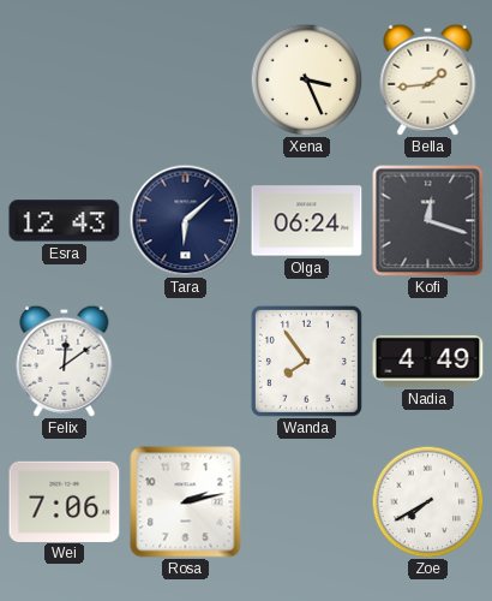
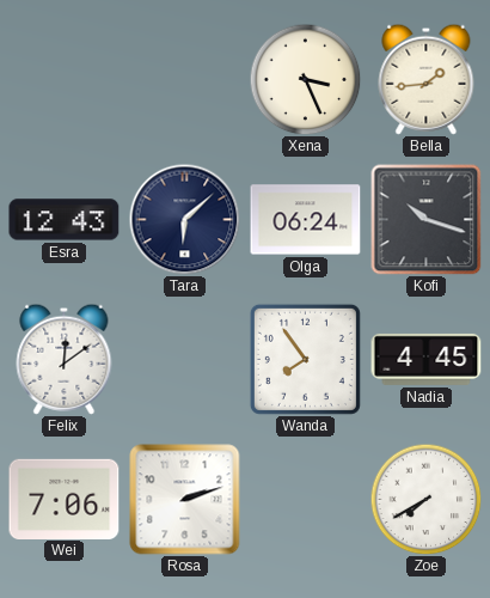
Kofi: 12:18 -> 10:18 (425, 219)
Nadia: 4:49 -> 4:45 (427, 359)
Rosa: 2:13 -> 2:12 (185, 500)
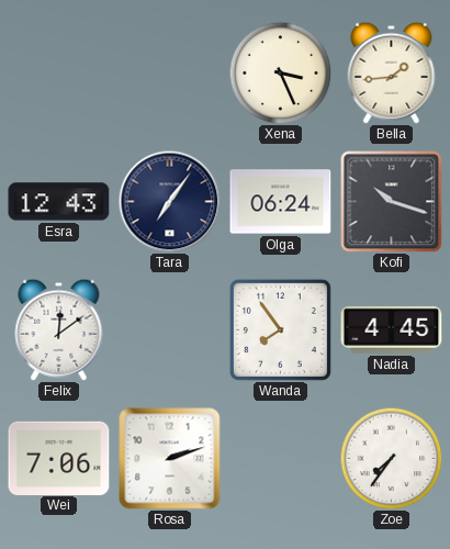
Tara: 6:08 -> 7:06 (169, 201)
Zoe: 7:40 -> 7:36 (391, 458)
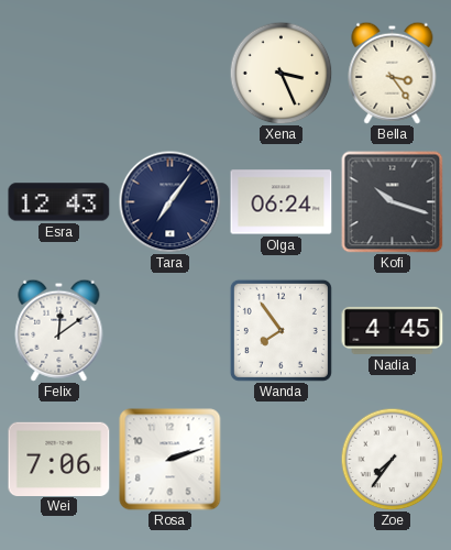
Bella: 1:44 -> 3:24 (393, 73)
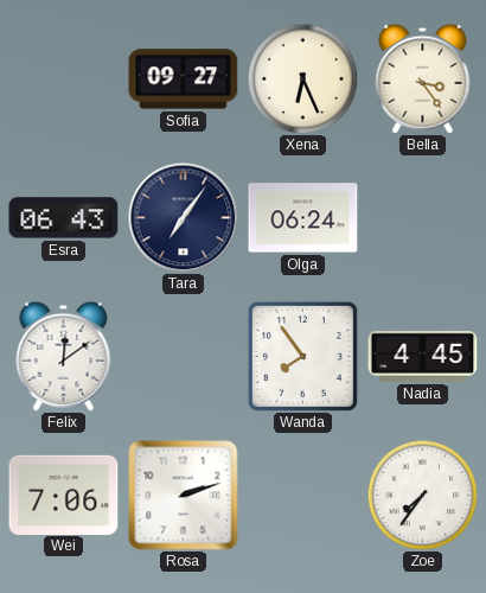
Sofia: none -> 09:27 (184, 79)
Xena: 3:26 -> 6:26 (302, 78)
Esra: 12:43 -> 06:43 (64, 218)
Kofi: 10:18 -> none (392, 201)
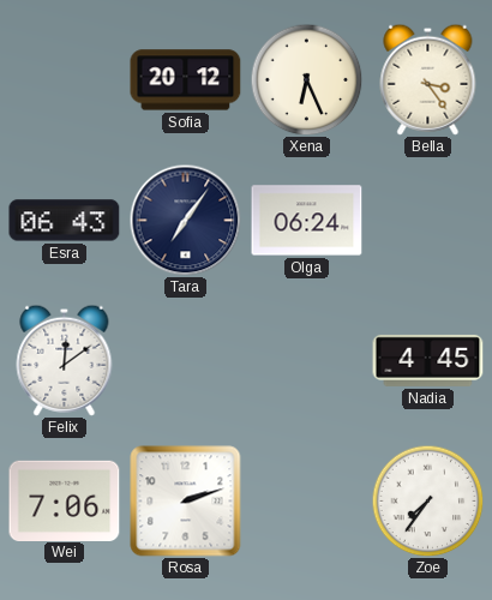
Sofia: 09:27 -> 20:12 (186, 80)
Wanda: 7:54 -> none (302, 356)
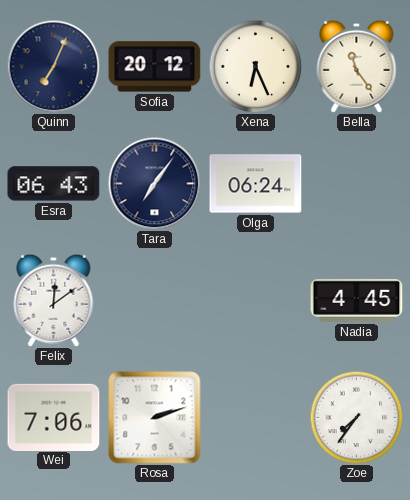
Quinn: none -> 7:04 (53, 66)
Bella: 3:24 -> 11:24 (357, 66)
